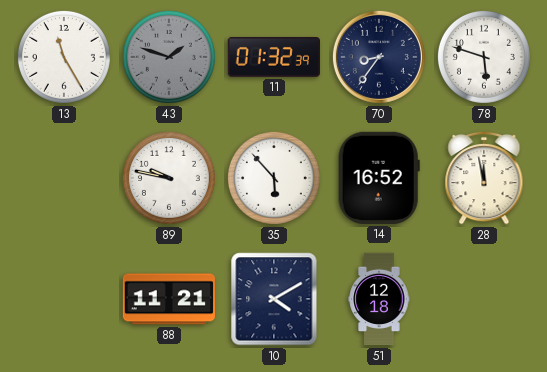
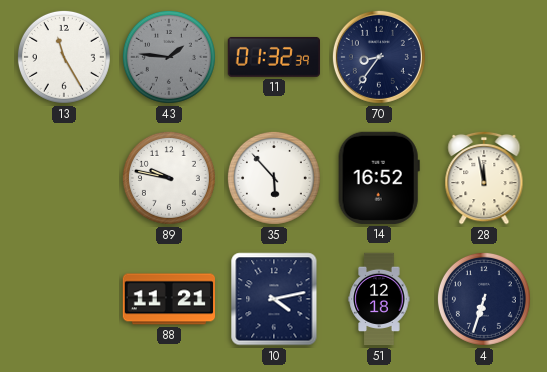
43: 1:48 -> 1:46 (169, 57)
78: 5:48 -> none (484, 57)
10: 4:10 -> 4:13 (274, 299)
4: none -> 6:33 (484, 299)
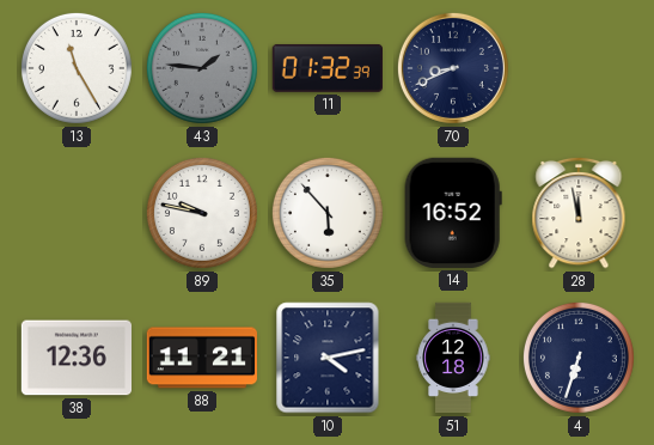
70: 8:36 -> 8:41 (453, 68)
38: none -> 12:36 (75, 358)
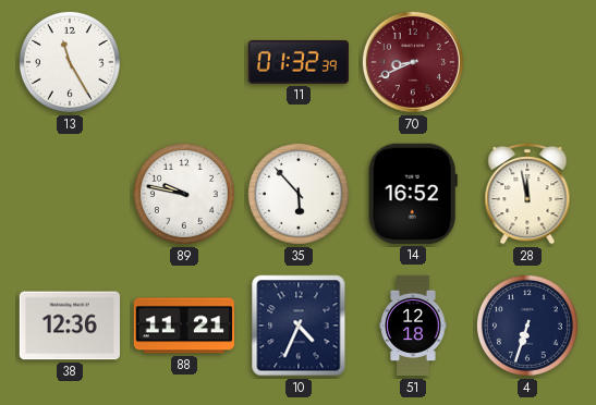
43: 1:46 -> none (202, 68)
70 dial: navy -> burgundy (413, 62)
10: 4:13 -> 4:34 (299, 326)
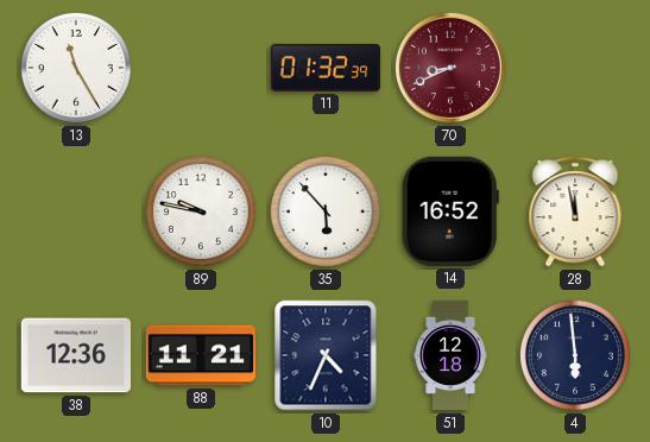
4: 6:33 -> 5:59 (575, 355)
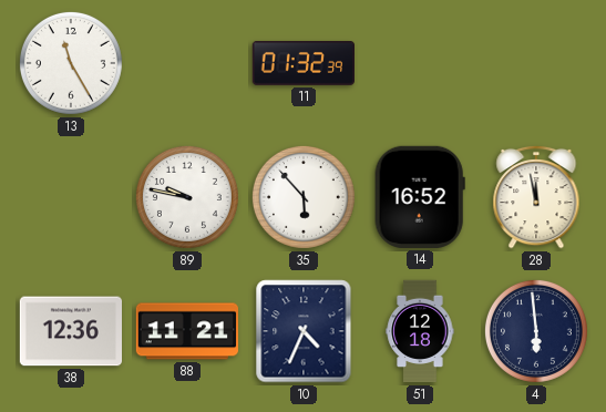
70: 8:41 -> none (450, 68)
